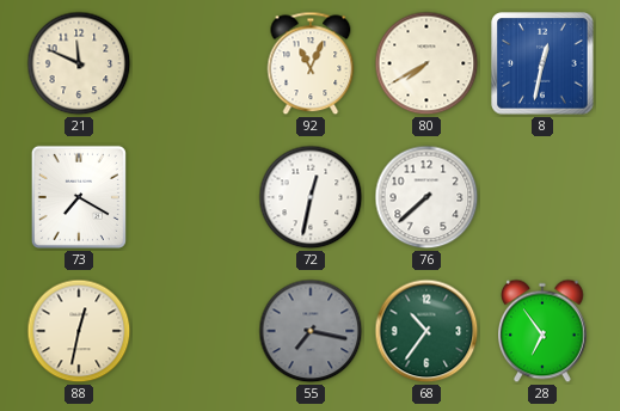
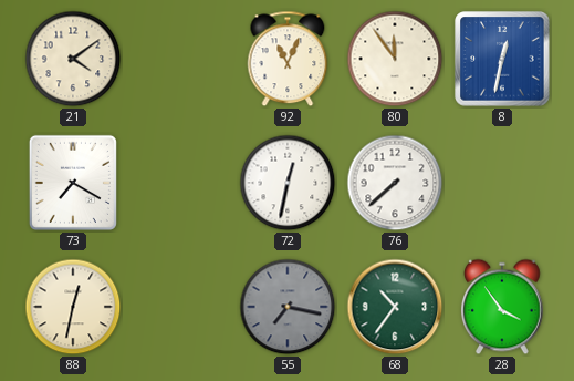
21: 11:49 -> 4:09 (73, 59)
80: 7:40 -> 11:54 (395, 59)
28: 6:54 -> 3:54 (503, 307)
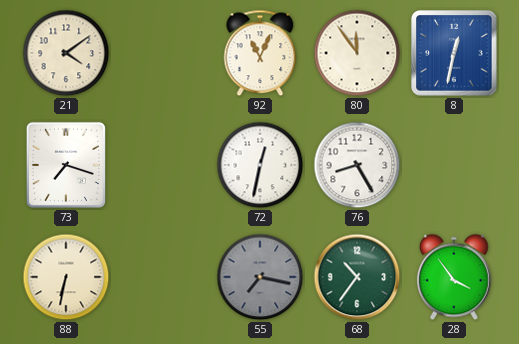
73: 7:20 -> 7:18 (66, 165)
76: 7:38 -> 8:25 (357, 165)
88: 12:32 -> 6:32 (66, 277)
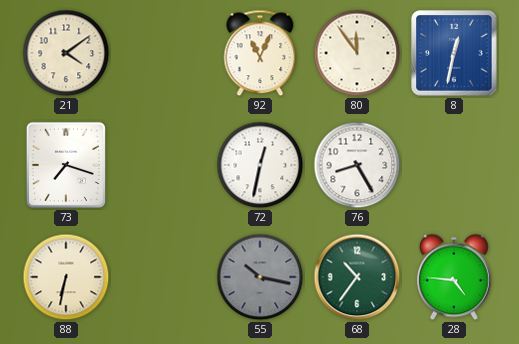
55: 7:17 -> 10:17 (260, 277)
28: 3:54 -> 4:46 (455, 277)
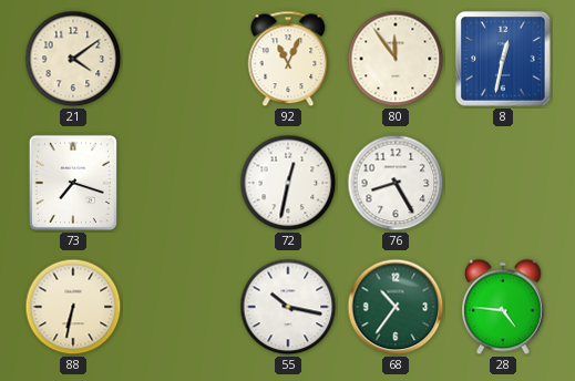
55 dial: grey -> white (288, 307)
